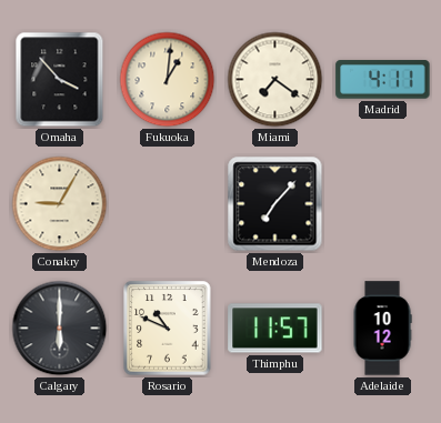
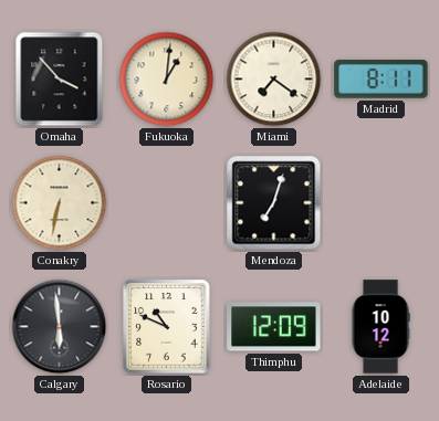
Madrid: 4:11 -> 8:11 (381, 80)
Conakry: 9:05 -> 6:32 (60, 203)
Mendoza: 7:07 -> 7:03 (274, 203)
Calgary: 6:00 -> 5:59 (60, 327)
Thimphu: 11:57 -> 12:09 (274, 327)
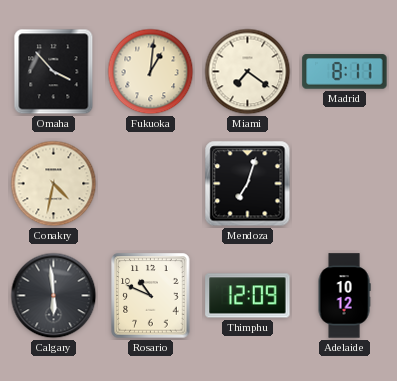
Conakry: 6:32 -> 4:32 (54, 184)
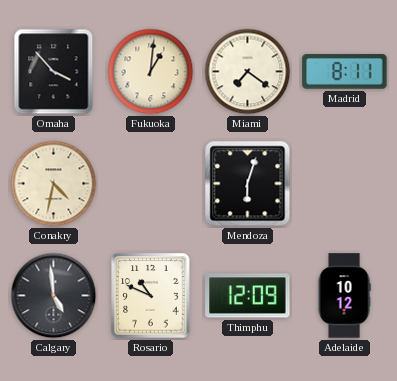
Mendoza: 7:03 -> 6:03 (248, 184)
Calgary: 5:59 -> 4:59 (54, 296)
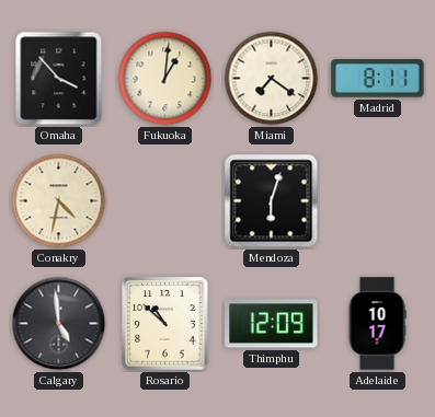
Rosario: 10:49 -> 10:52 (165, 324)
Adelaide: 10:12 -> 10:17 (377, 324)
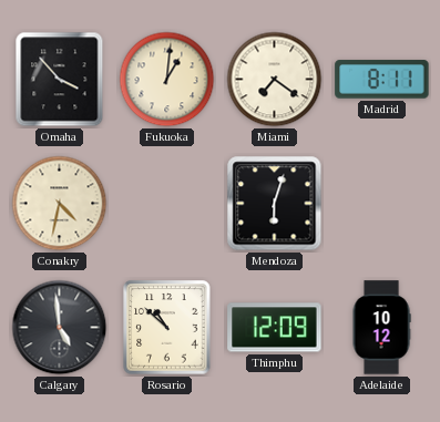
Adelaide: 10:17 -> 10:12 (381, 328)
